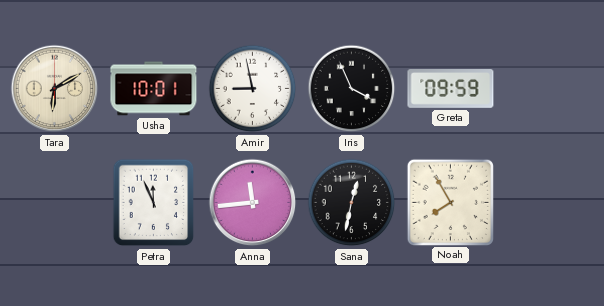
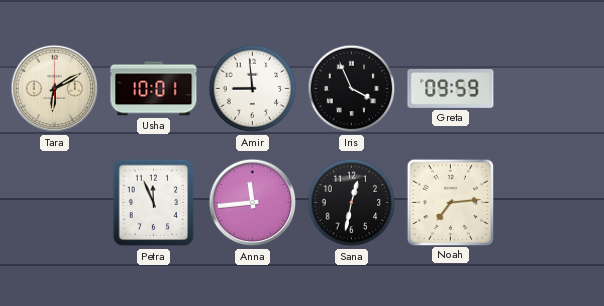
Amir: 8:58 -> 8:59 (253, 89)
Noah: 7:55 -> 7:14 (450, 202)
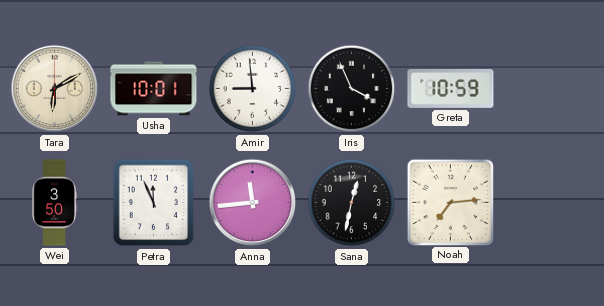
Greta: 09:59 -> 10:59 (451, 89)
Wei: none -> 3:50 (54, 203)
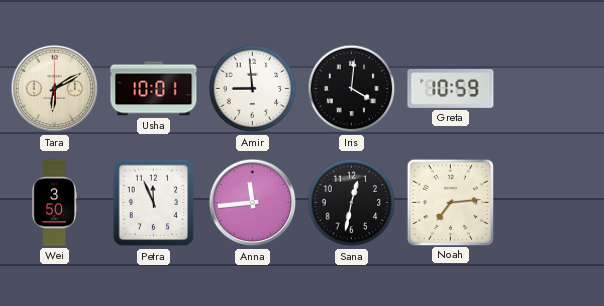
Iris: 3:56 -> 4:01 (352, 89)
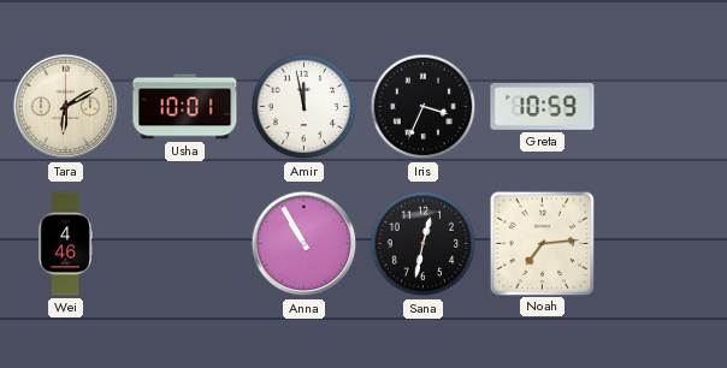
Amir: 8:59 -> 11:58 (305, 107)
Iris: 4:01 -> 3:34 (424, 107)
Wei: 3:50 -> 4:46 (65, 244)
Petra: 11:56 -> none (154, 203)
Anna: 11:44 -> 10:55 (305, 244)
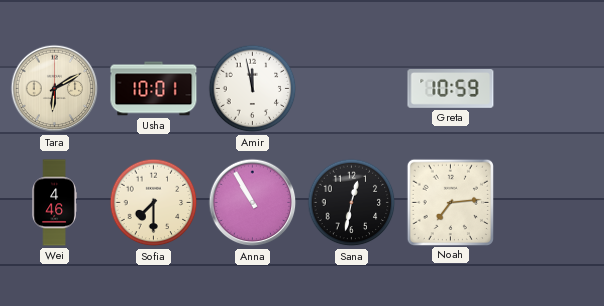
Iris: 3:34 -> none (424, 107)
Sofia: none -> 7:30 (154, 203)
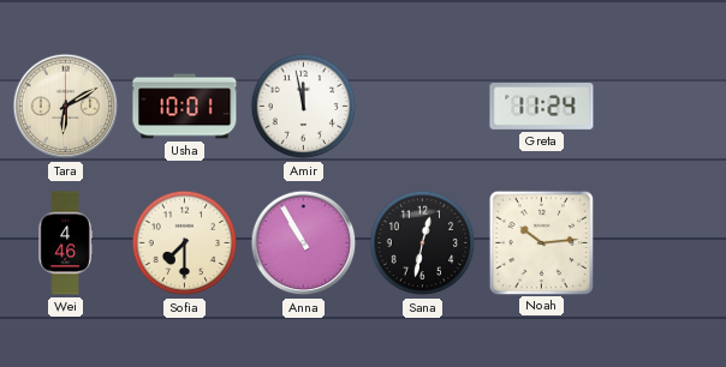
Greta: 10:59 -> 11:24 (542, 107)
Noah: 7:14 -> 10:14 (541, 242)
